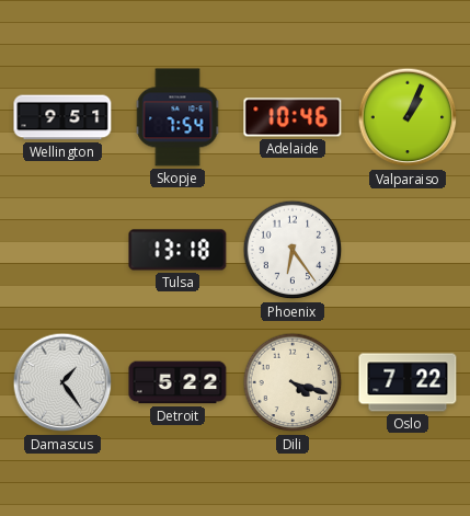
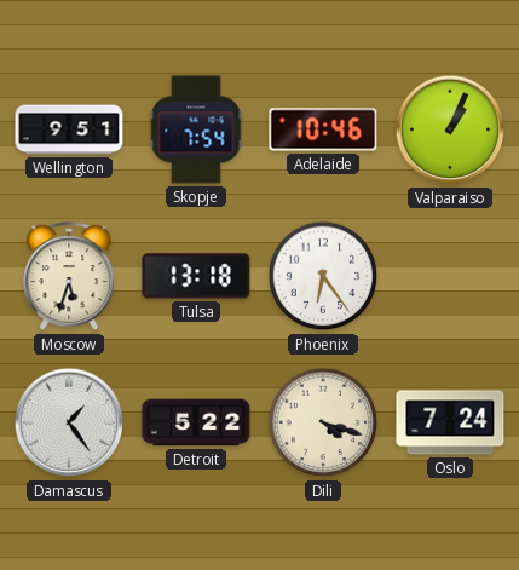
Moscow: none -> 5:33 (69, 277)
Oslo: 7:22 -> 7:24 (450, 422)
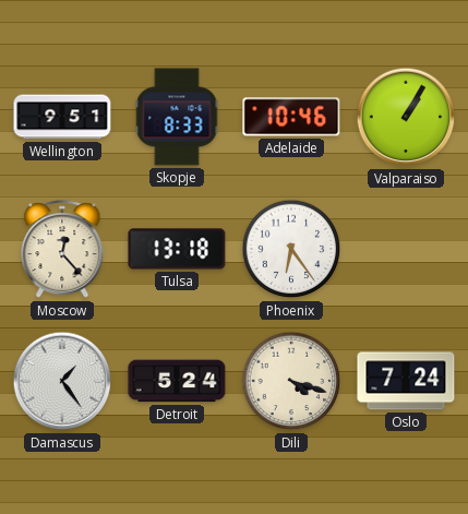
Skopje: 7:54 -> 8:33 (177, 117)
Valparaiso: 1:04 -> 1:05 (406, 117)
Moscow: 5:33 -> 12:23 (62, 250)
Detroit: 5:22 -> 5:24 (177, 381)
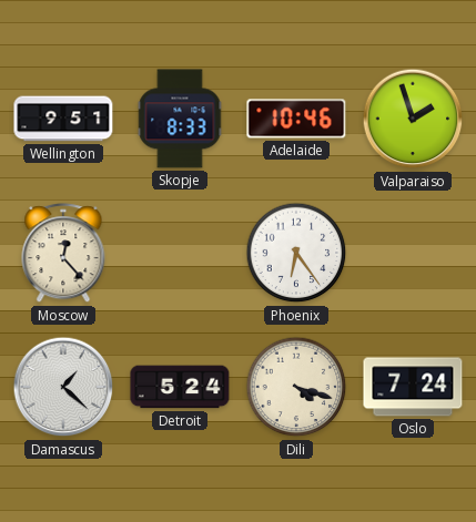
Valparaiso: 1:05 -> 1:57 (413, 119)
Tulsa: 13:18 -> none (177, 249)
Damascus: 1:24 -> 1:22 (63, 387)
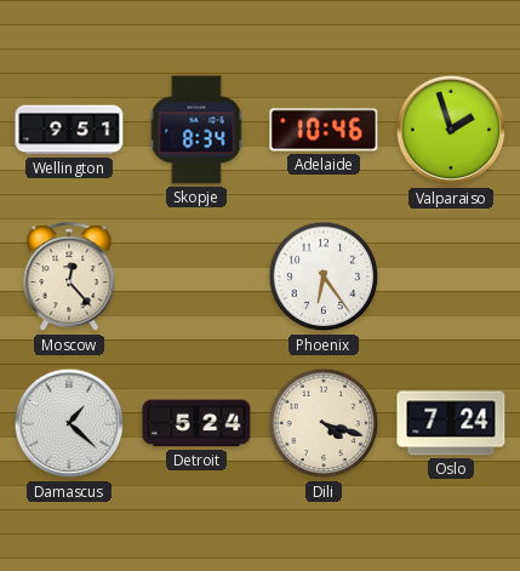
Skopje: 8:33 -> 8:34 (196, 130)
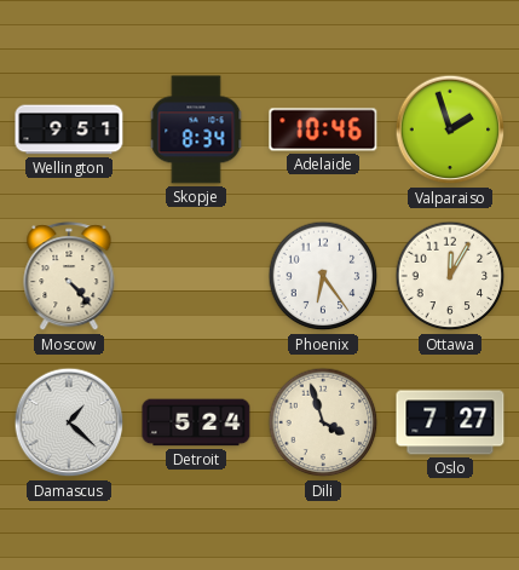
Moscow: 12:23 -> 4:23 (69, 277)
Ottawa: none -> 12:05 (450, 276)
Dili: 4:18 -> 3:57 (323, 422)
Oslo: 7:24 -> 7:27 (450, 422)
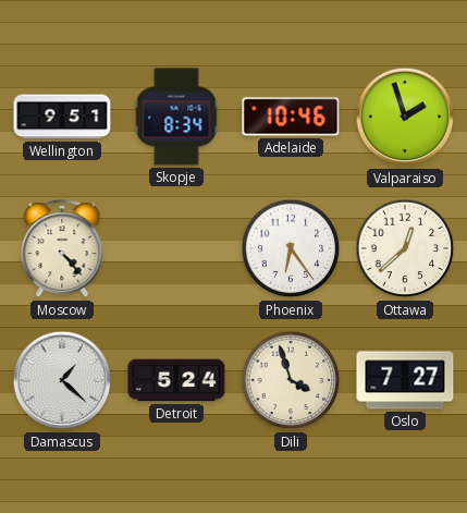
Ottawa: 12:05 -> 12:38 (405, 248)
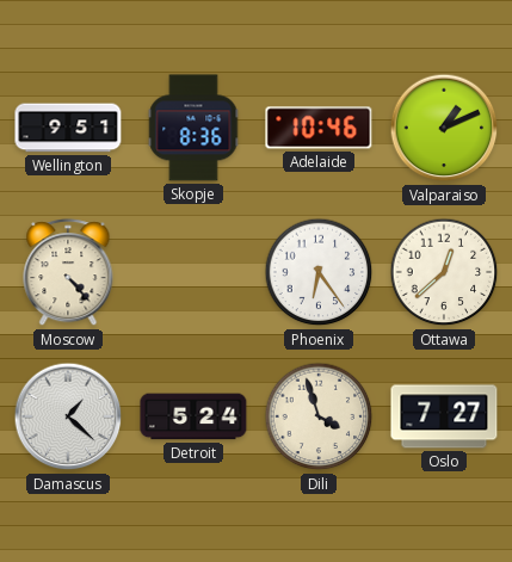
Skopje: 8:34 -> 8:36 (193, 128)
Valparaiso: 1:57 -> 1:11 (444, 128)
